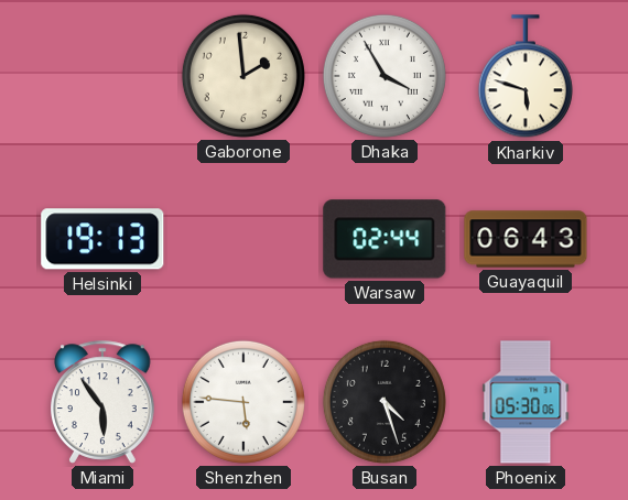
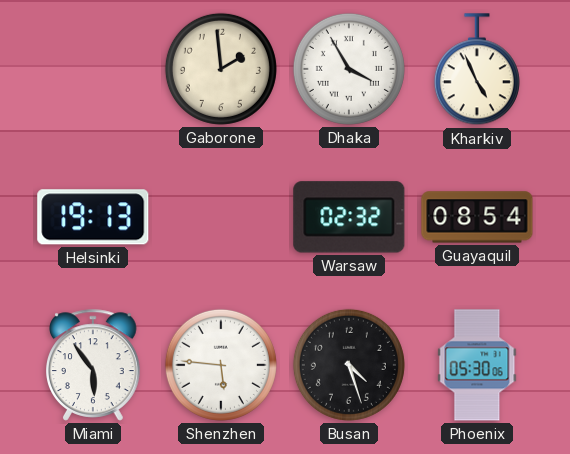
Kharkiv: 5:48 -> 4:56 (477, 70)
Warsaw: 02:44 -> 02:32 (349, 217)
Guayaquil: 06:43 -> 08:54 (477, 217)
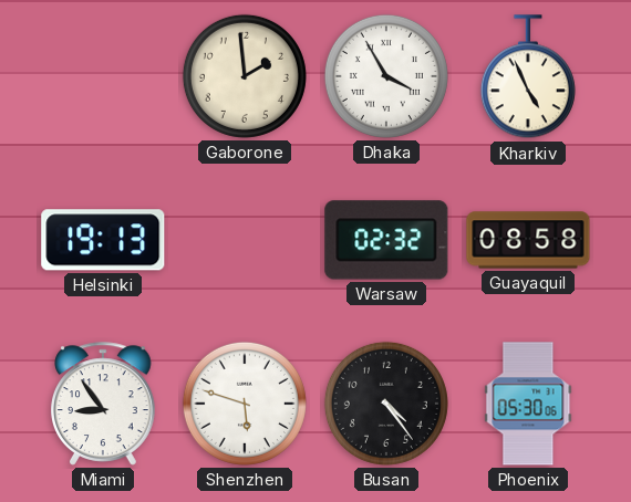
Guayaquil: 08:54 -> 08:58 (528, 240)
Miami: 5:54 -> 8:54 (104, 404)
Shenzhen: 5:46 -> 5:48 (245, 404)
Busan: 4:27 -> 4:24 (386, 404)
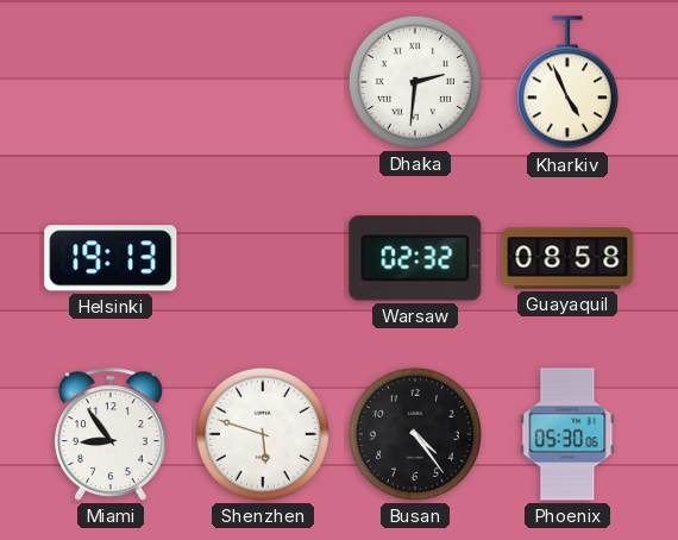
Gaborone: 1:59 -> none (245, 76)
Dhaka: 3:55 -> 2:31 (415, 82)
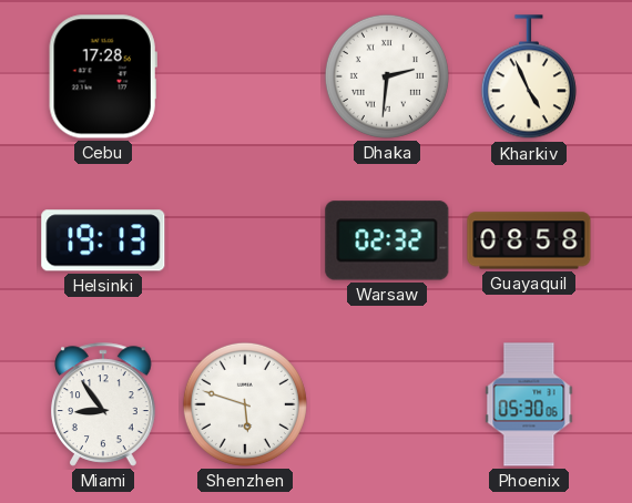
Cebu: none -> 17:28 (103, 76)
Busan: 4:24 -> none (415, 434)
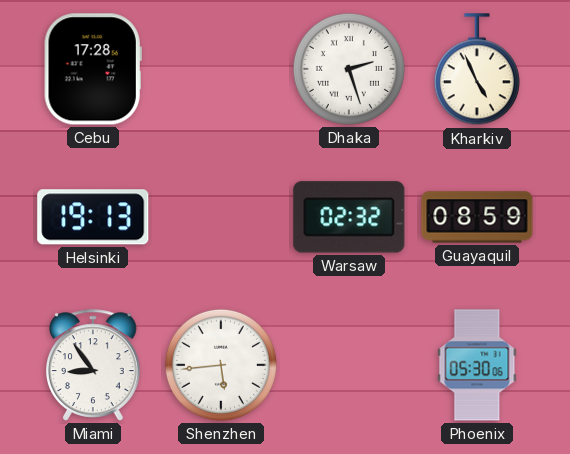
Dhaka: 2:31 -> 2:27 (349, 69)
Guayaquil: 08:58 -> 08:59 (477, 217)
Shenzhen: 5:48 -> 5:44 (221, 365)
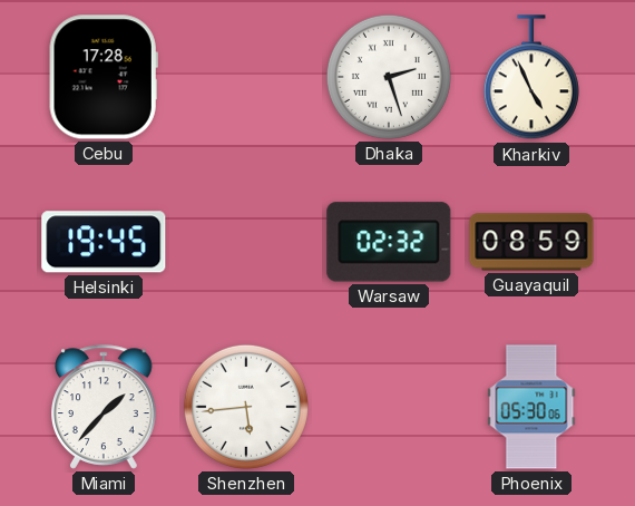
Helsinki: 19:13 -> 19:45 (104, 242)
Miami: 8:54 -> 1:37 (105, 407)
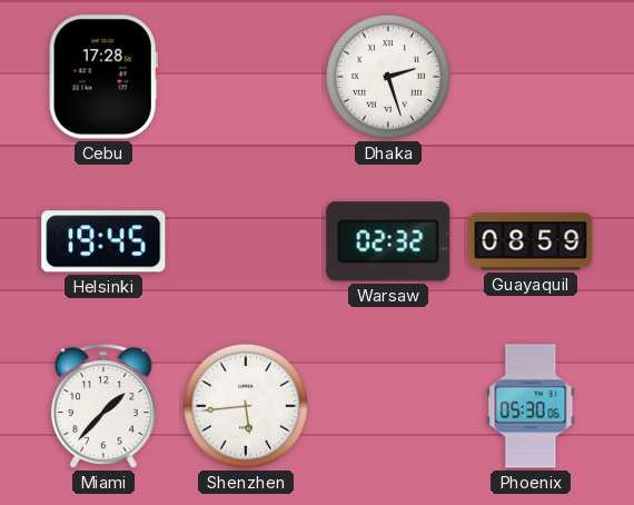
Kharkiv: 4:56 -> none (531, 78)
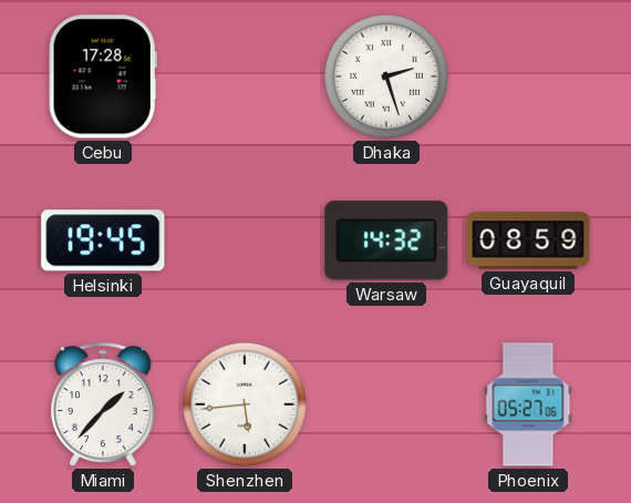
Warsaw: 02:32 -> 14:32 (386, 240)
Phoenix: 05:30 -> 05:27 (528, 404)
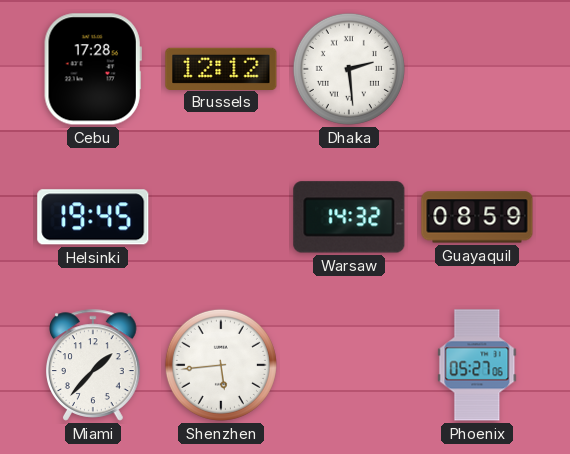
Brussels: none -> 12:12 (221, 68)
Dhaka: 2:27 -> 2:29 (349, 69)
